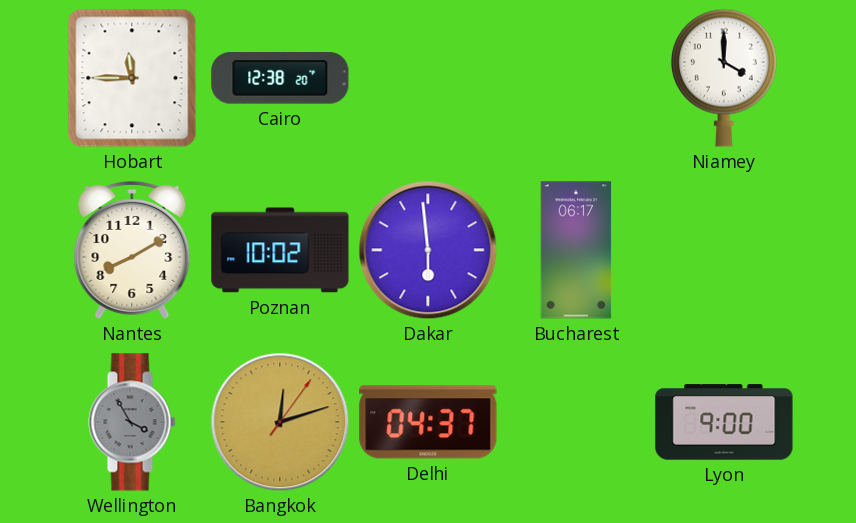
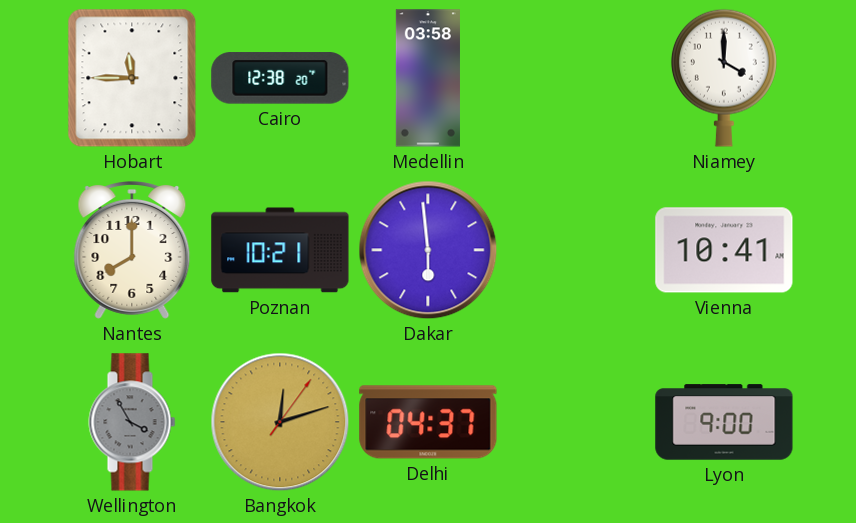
Medellin: none -> 03:58 (428, 78)
Nantes: 8:10 -> 8:00 (132, 251)
Poznan: 10:02 -> 10:21 (280, 250)
Bucharest: 06:17 -> none (576, 250)
Vienna: none -> 10:41 (724, 250)
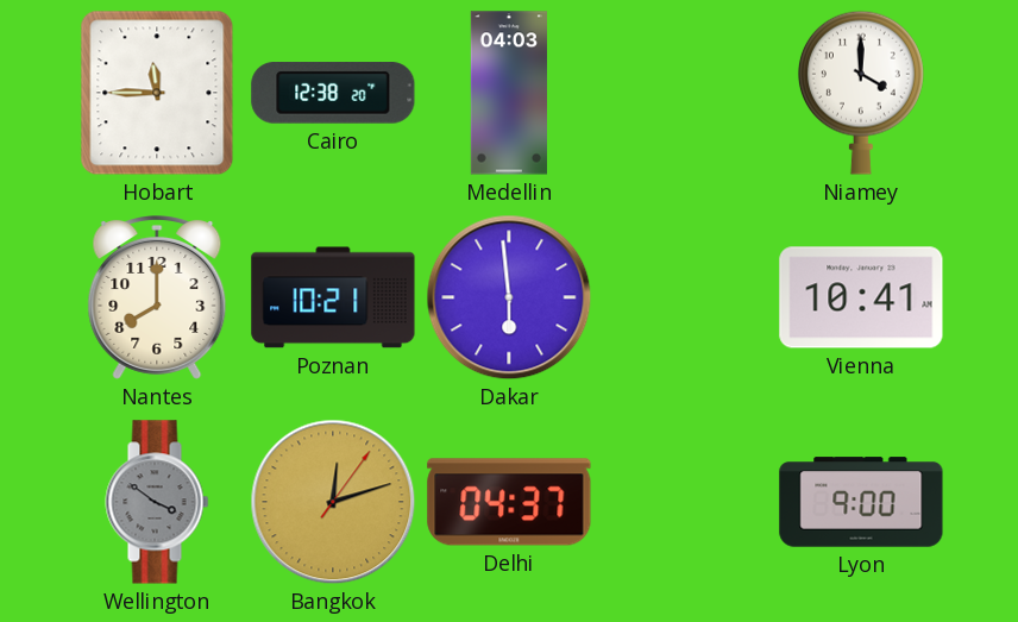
Medellin: 03:58 -> 04:03 (509, 93)
Wellington: 3:55 -> 3:51 (157, 502)
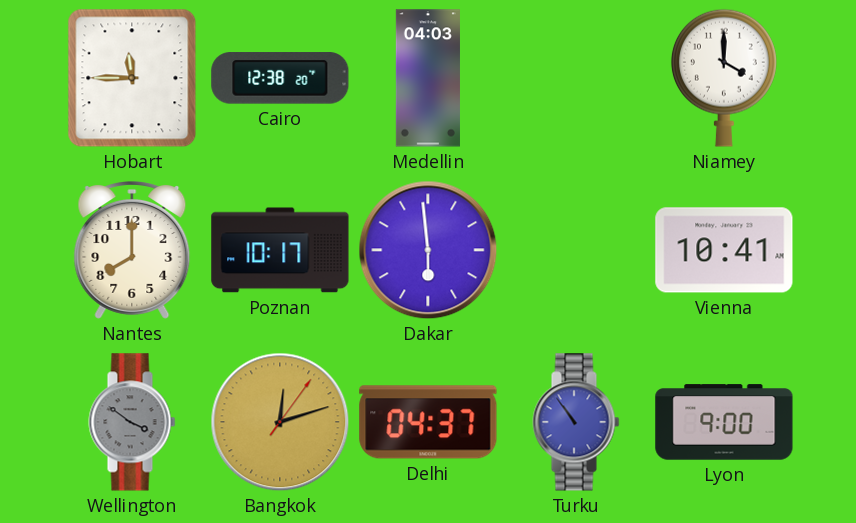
Poznan: 10:21 -> 10:17 (280, 250)
Turku: none -> 10:54 (576, 422)
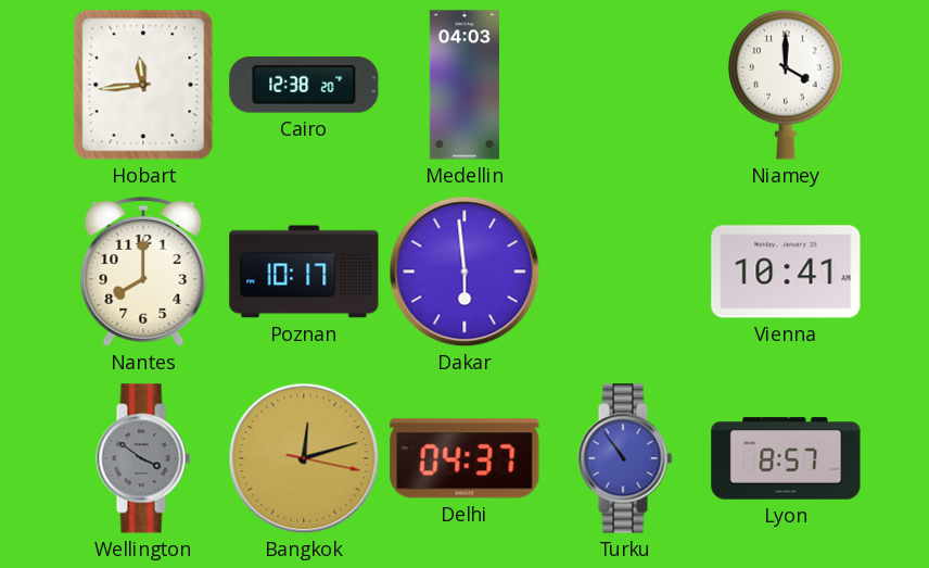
Hobart: 11:45 -> 11:44 (143, 85)
Bangkok: 12:12:06 -> 12:12:17 (304, 458)
Lyon: 9:00 -> 8:57 (786, 458)
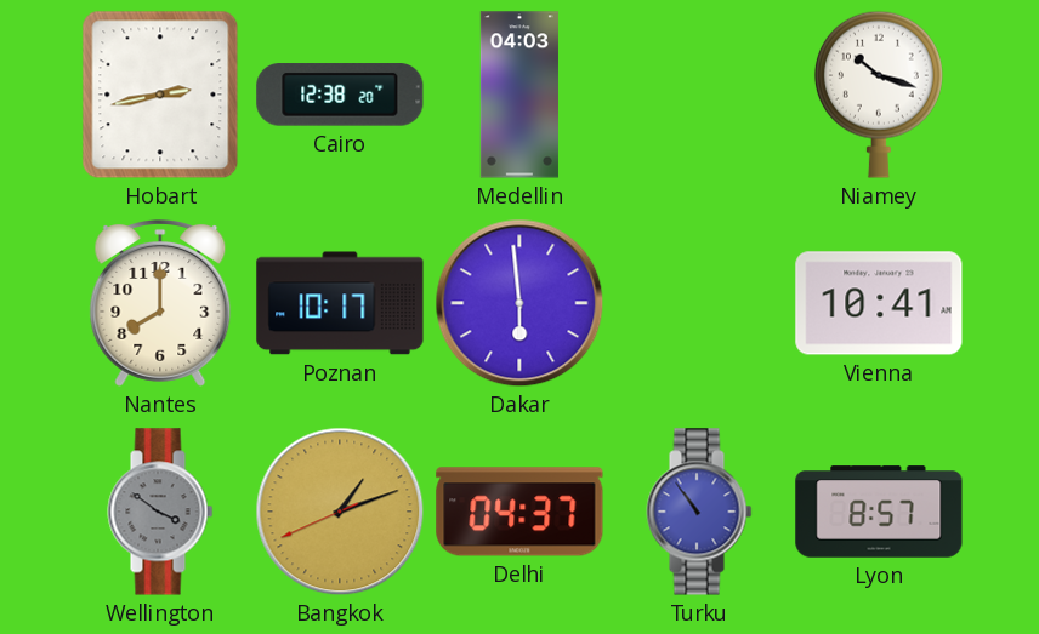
Hobart: 11:44 -> 2:43 (160, 95)
Niamey: 4:00 -> 10:18 (879, 95)
Bangkok: 12:12 -> 1:11 (340, 512)
